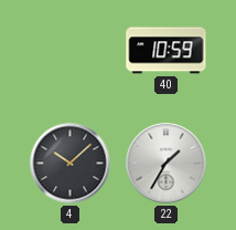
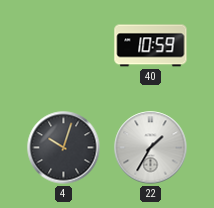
4: 10:08 -> 10:03 (64, 148)
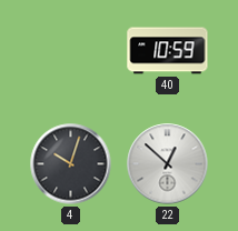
22: 1:35 -> 12:52 (168, 164)
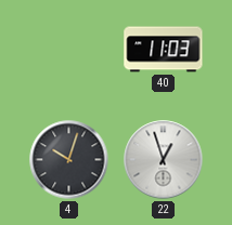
40: 10:59 -> 11:03 (164, 50)
22: 12:52 -> 12:57 (164, 160)
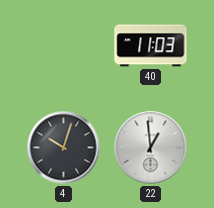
22: 12:57 -> 12:59 (151, 148)
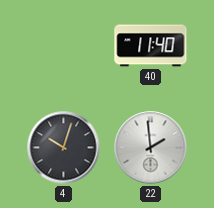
40: 11:03 -> 11:40 (151, 46)
22: 12:59 -> 1:59 (151, 148)
